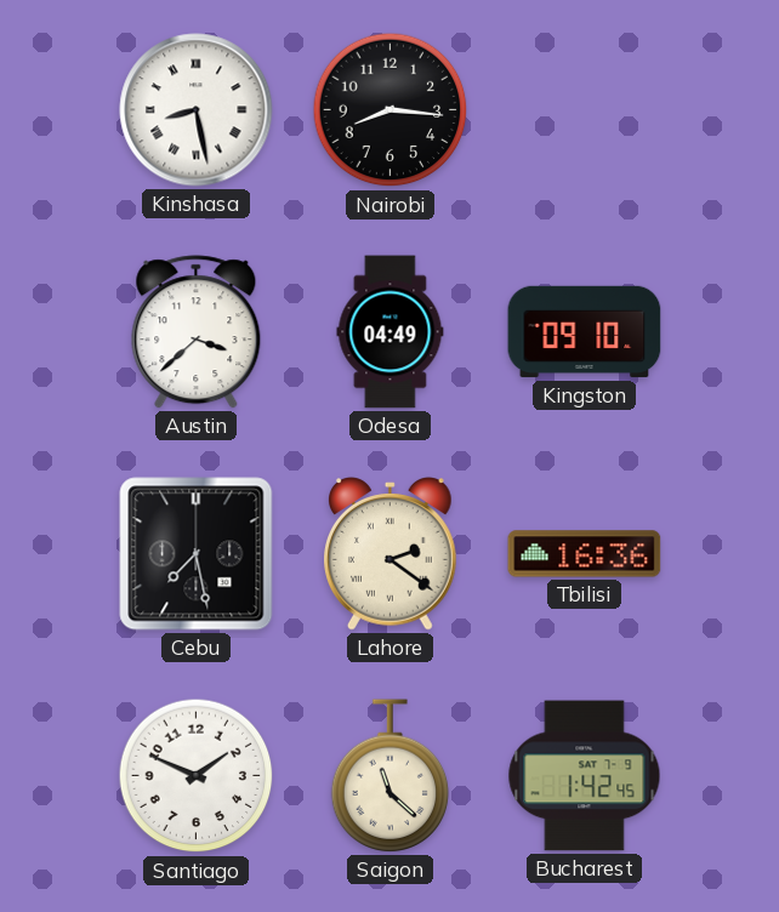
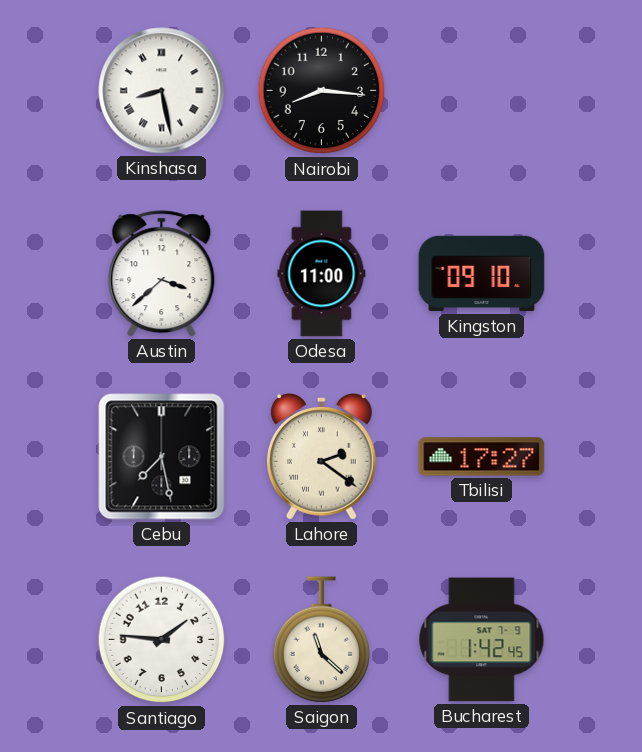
Odesa: 04:49 -> 11:00 (322, 274)
Tbilisi: 16:36 -> 17:27 (482, 457)
Santiago: 1:49 -> 1:46 (162, 640)
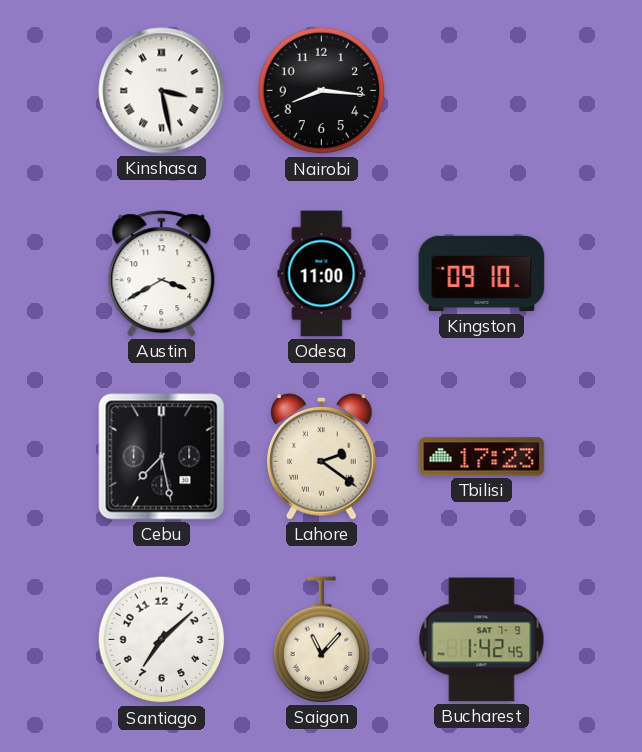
Kinshasa: 8:28 -> 3:28 (162, 91)
Austin: 3:38 -> 3:40 (162, 274)
Tbilisi: 17:27 -> 17:23 (482, 457)
Santiago: 1:46 -> 7:08 (162, 640)
Saigon: 11:22 -> 11:07 (322, 640)
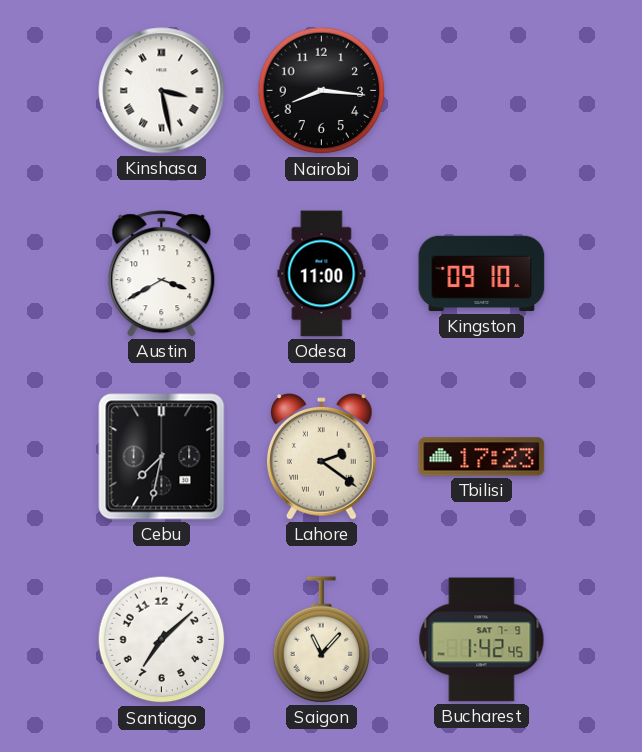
Cebu: 7:28 -> 7:32 (162, 457)
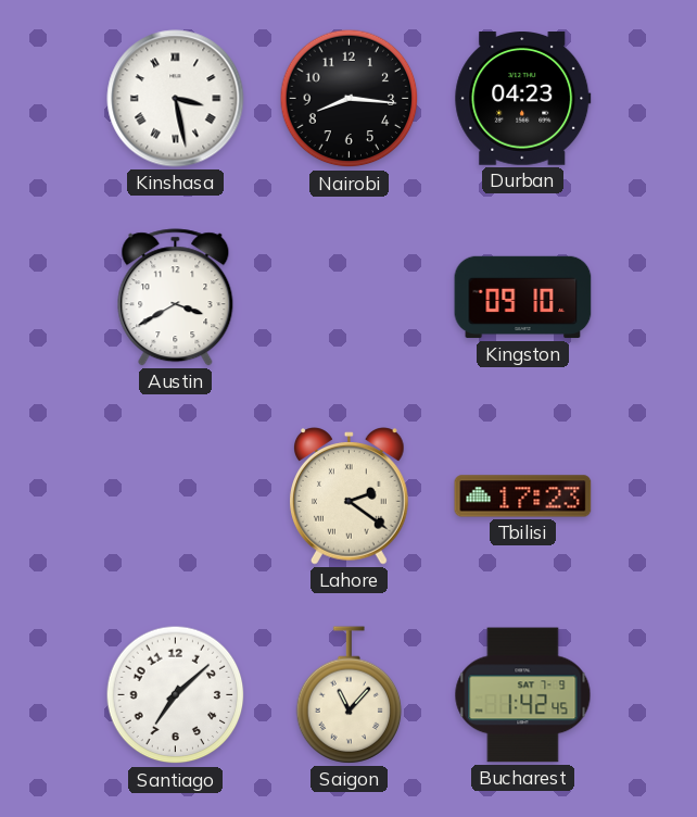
Durban: none -> 04:23 (523, 99)
Odesa: 11:00 -> none (322, 274)
Cebu: 7:32 -> none (162, 457)
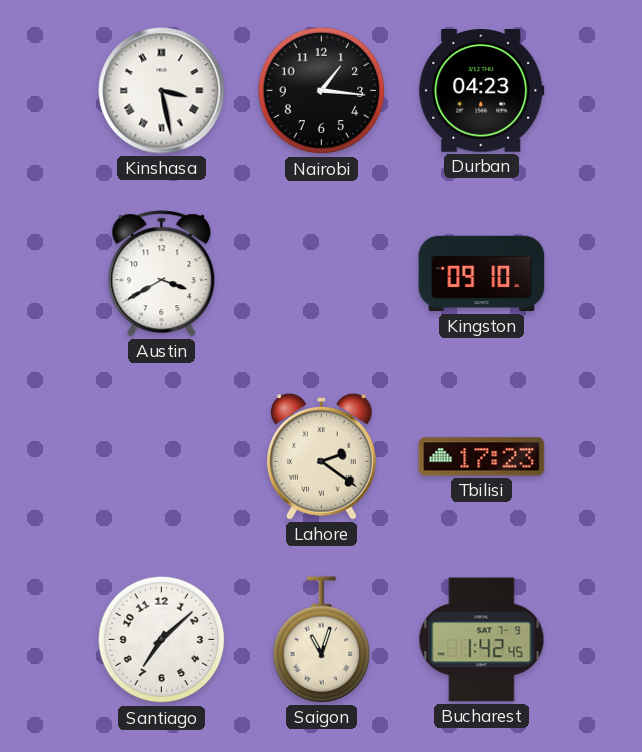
Nairobi: 8:16 -> 1:16 (322, 91)
Saigon: 11:07 -> 11:03 (322, 640)
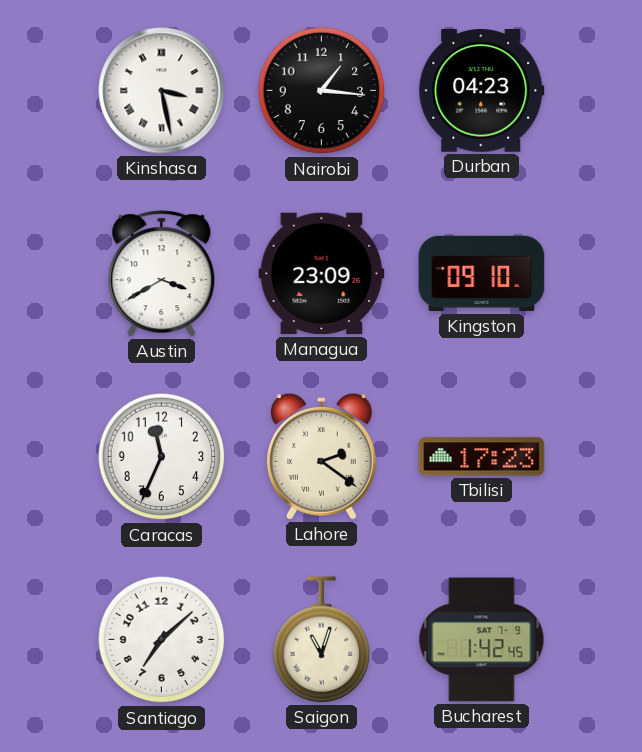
Managua: none -> 23:09 (322, 274)
Caracas: none -> 11:34 (162, 457)
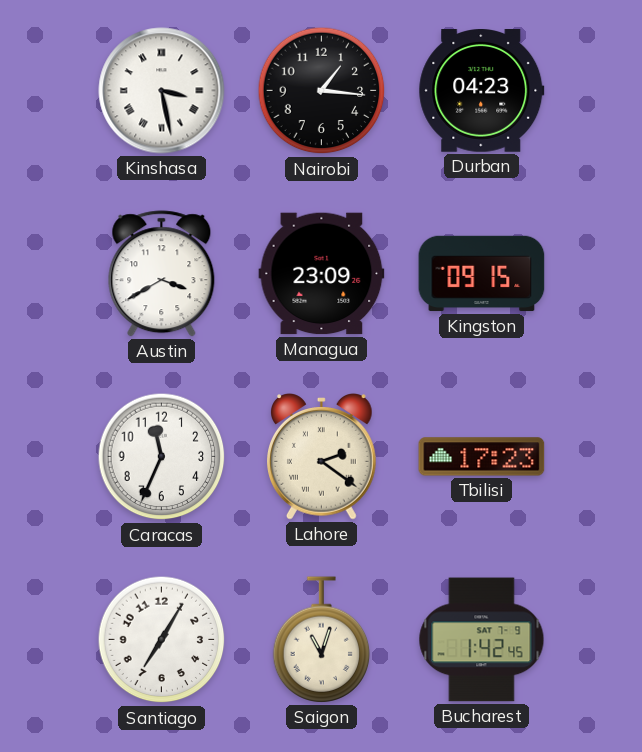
Kingston: 09:10 -> 09:15 (482, 274)
Santiago: 7:08 -> 7:05 (162, 640)
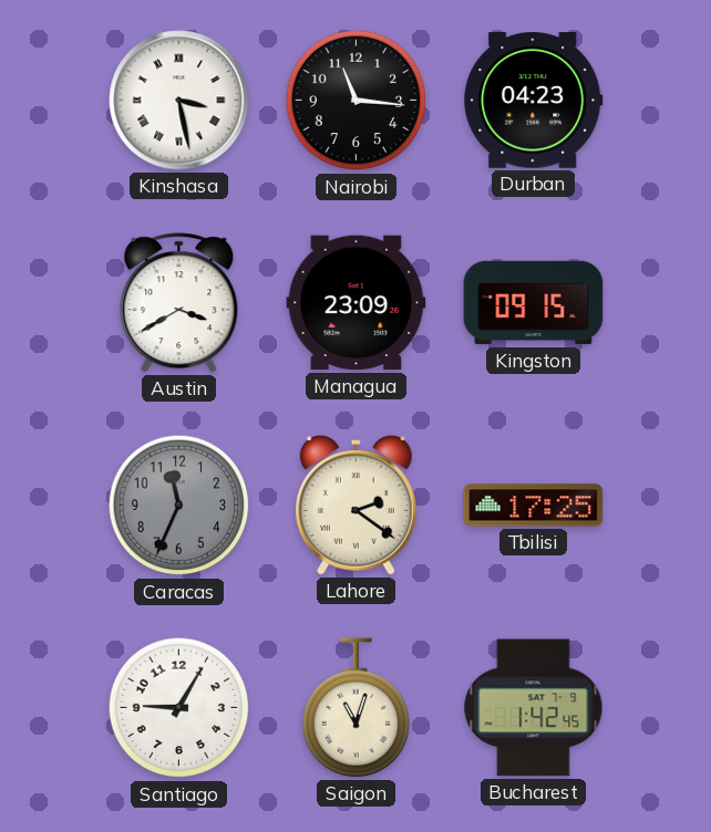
Nairobi: 1:16 -> 11:16 (357, 101)
Caracas dial: white -> grey (179, 506)
Tbilisi: 17:23 -> 17:25 (534, 506)
Santiago: 7:05 -> 9:05 (179, 708)
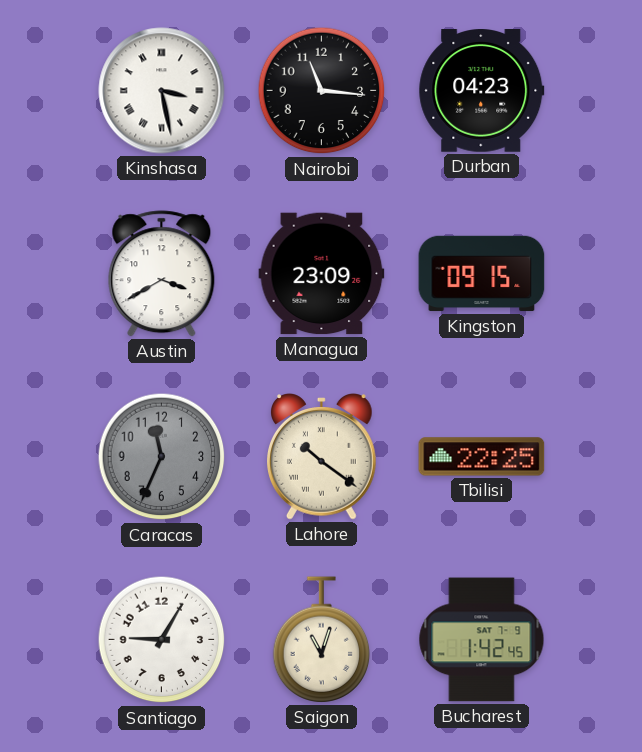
Lahore: 2:21 -> 10:21 (322, 457)
Tbilisi: 17:25 -> 22:25 (482, 457)
